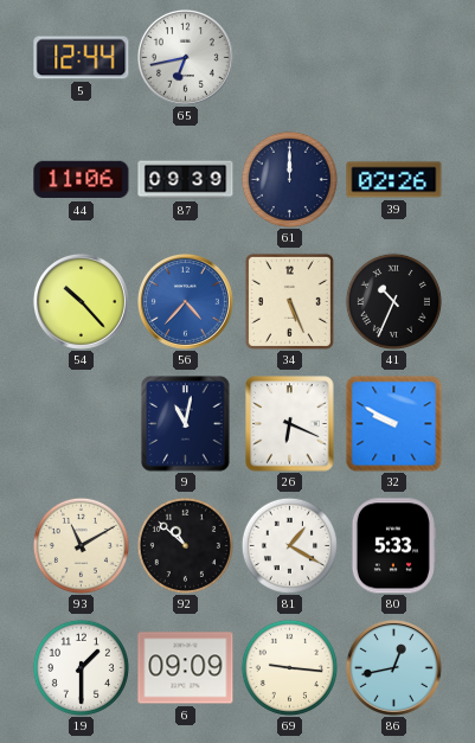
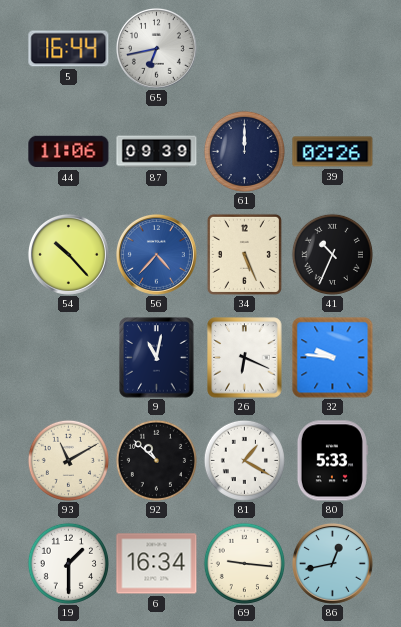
5: 12:44 -> 16:44 (69, 49)
32: 9:50 -> 9:46 (333, 358)
6: 09:09 -> 16:34 (157, 564)
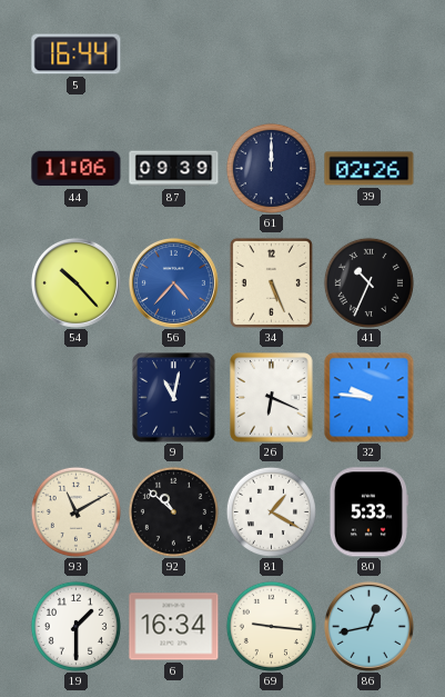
65: 6:43 -> none (156, 48)
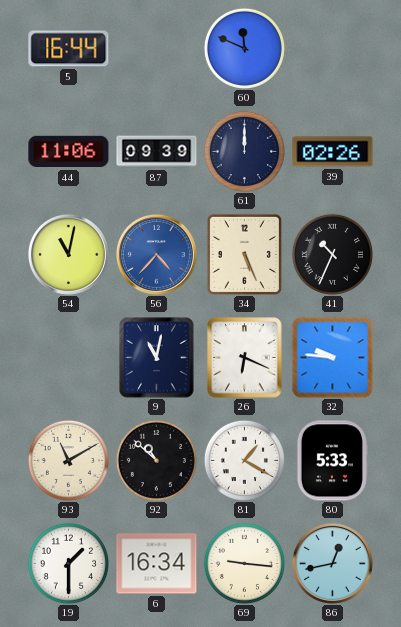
60: none -> 11:49 (244, 48)
54: 10:23 -> 11:02 (68, 254)
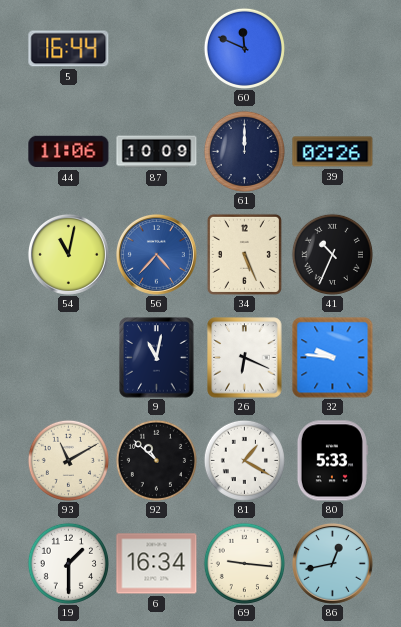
87: 09:39 -> 10:09 (157, 152)
